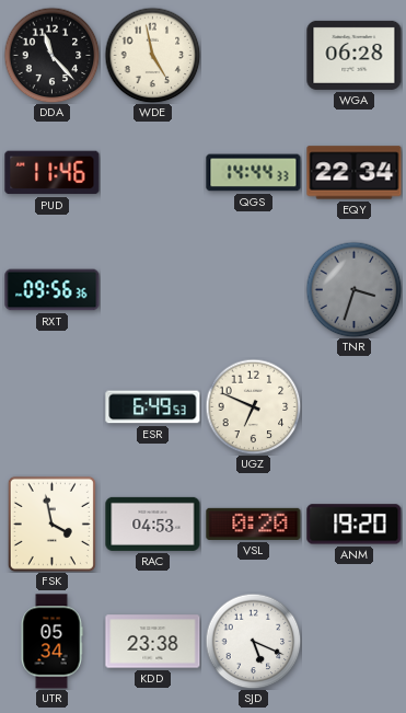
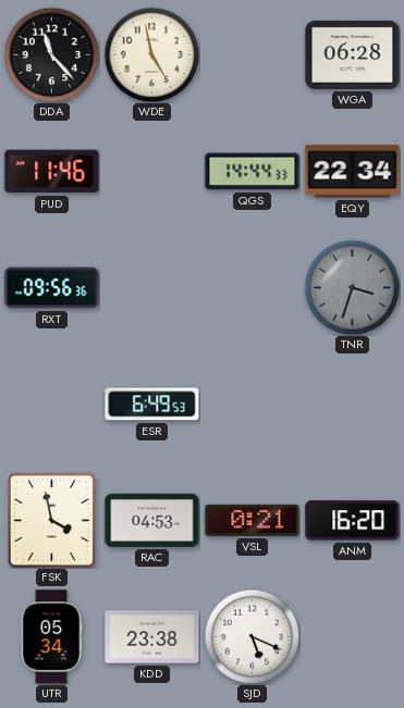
UGZ: 6:49 -> none (253, 406)
VSL: 0:20 -> 0:21 (253, 520)
ANM: 19:20 -> 16:20 (353, 521)
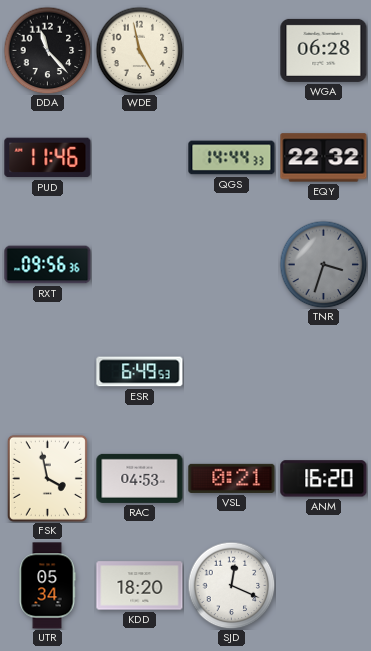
EQY: 22:34 -> 22:32 (324, 158)
KDD: 23:38 -> 18:20 (140, 586)
SJD: 5:19 -> 12:19 (231, 585)
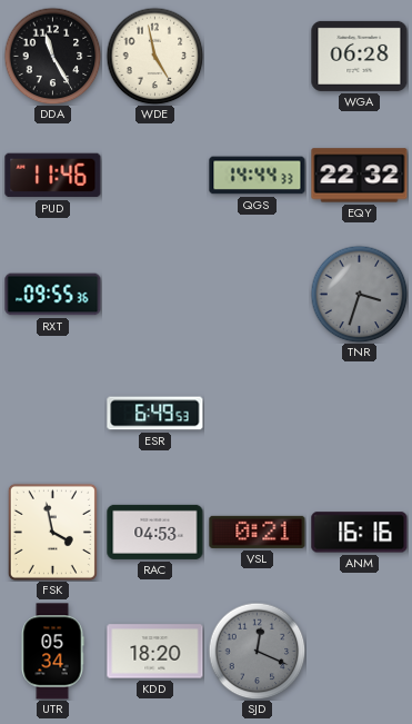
DDA: 11:23 -> 11:25 (52, 56)
RXT: 09:56 -> 09:55 (53, 295)
ANM: 16:20 -> 16:16 (360, 533)
SJD dial: white -> grey (257, 651)
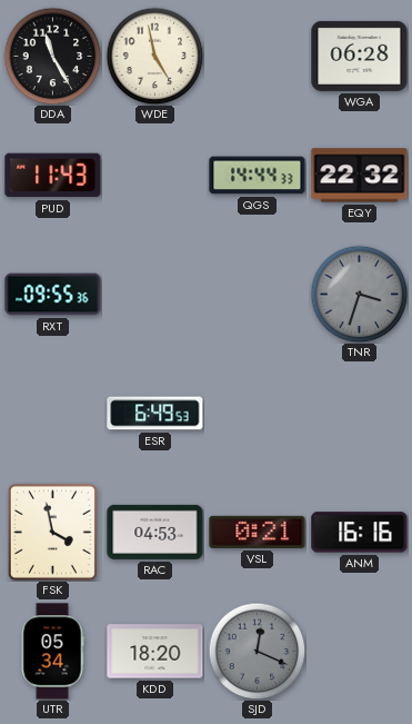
PUD: 11:46 -> 11:43 (53, 176)
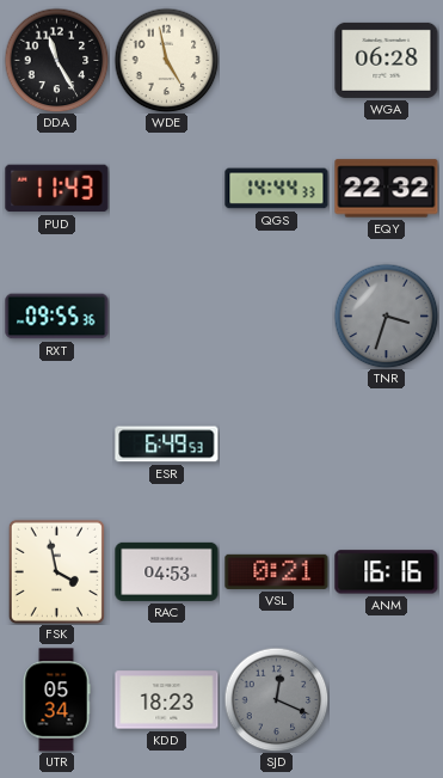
KDD: 18:20 -> 18:23 (167, 700)
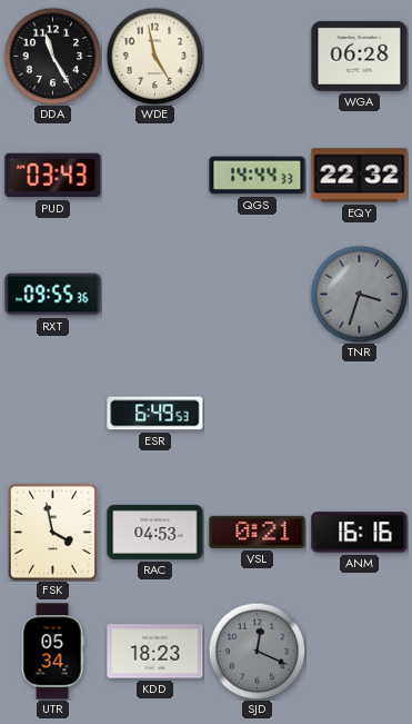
PUD: 11:43 -> 03:43 (53, 176)
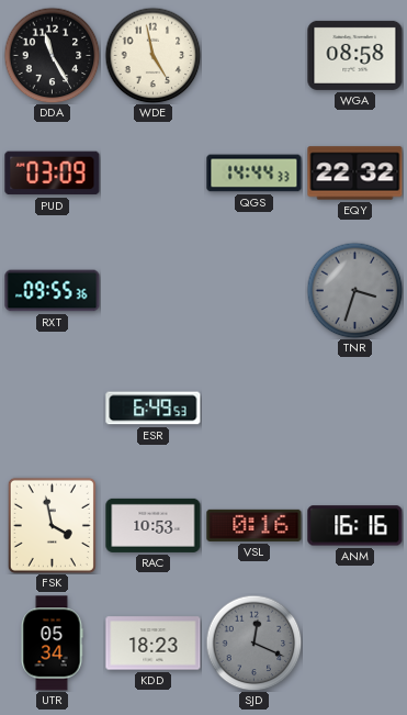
WGA: 06:28 -> 08:58 (355, 55)
PUD: 03:43 -> 03:09 (53, 174)
RAC: 04:53 -> 10:53 (154, 525)
VSL: 0:21 -> 0:16 (255, 525)
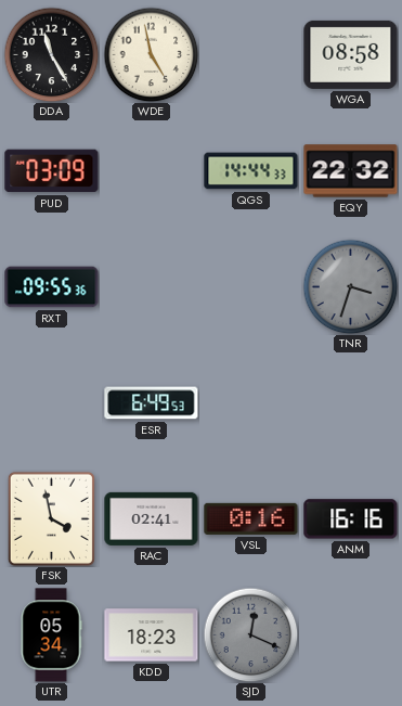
RAC: 10:53 -> 02:41 (152, 518)
